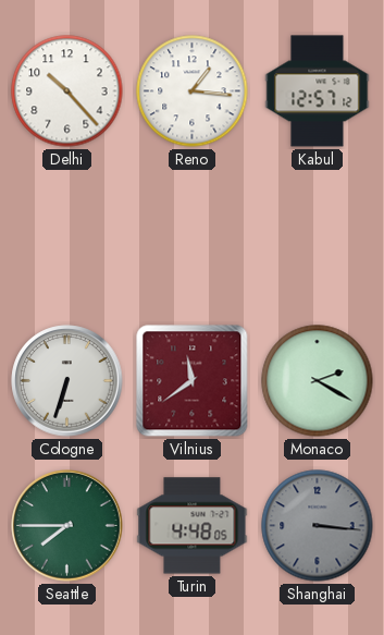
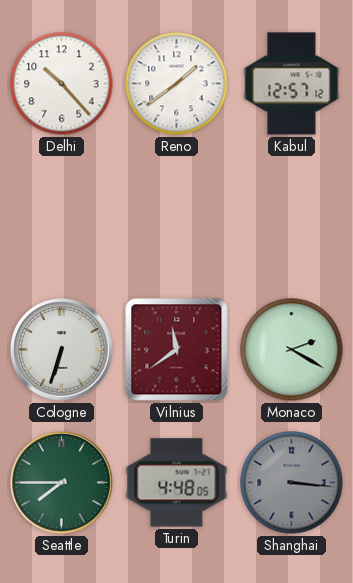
Reno: 1:16 -> 1:39 (177, 84)
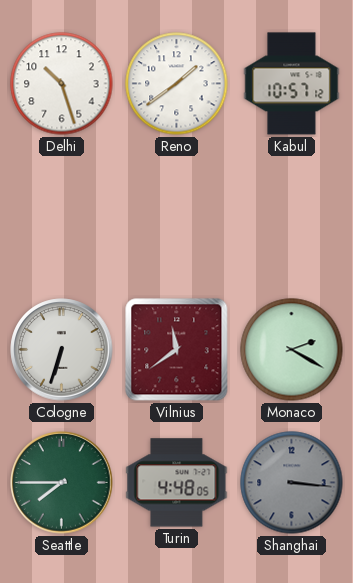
Delhi: 10:23 -> 10:27 (62, 84)
Kabul: 12:57 -> 10:57 (292, 84)
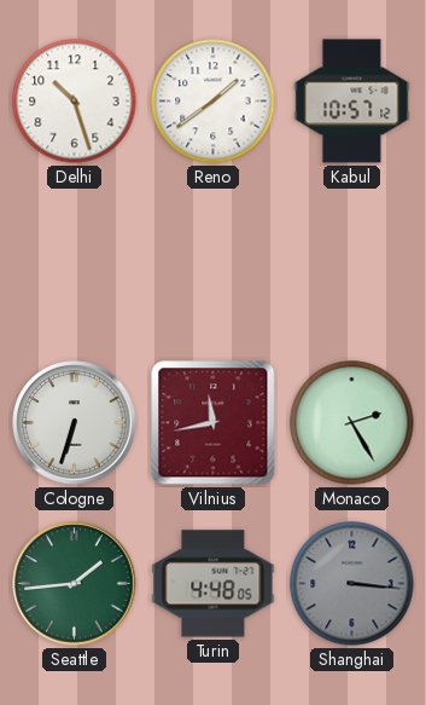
Vilnius: 11:39 -> 11:43 (214, 423)
Monaco: 2:20 -> 2:25 (352, 423)
Seattle: 7:45 -> 1:44 (75, 584)
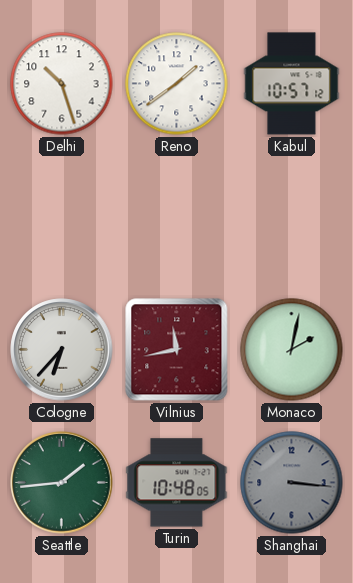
Cologne: 6:33 -> 6:37 (62, 350)
Monaco: 2:25 -> 2:02 (292, 350)
Turin: 4:48 -> 10:48 (177, 483)
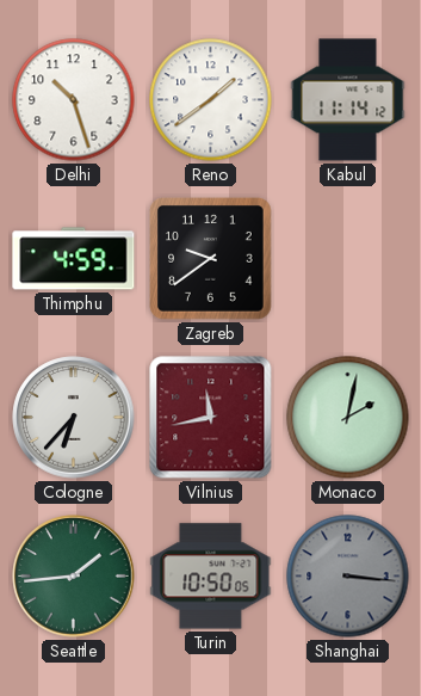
Kabul: 10:57 -> 11:14 (348, 100)
Thimphu: none -> 4:59 (74, 259)
Zagreb: none -> 9:39 (211, 259)
Turin: 10:48 -> 10:50 (211, 577)
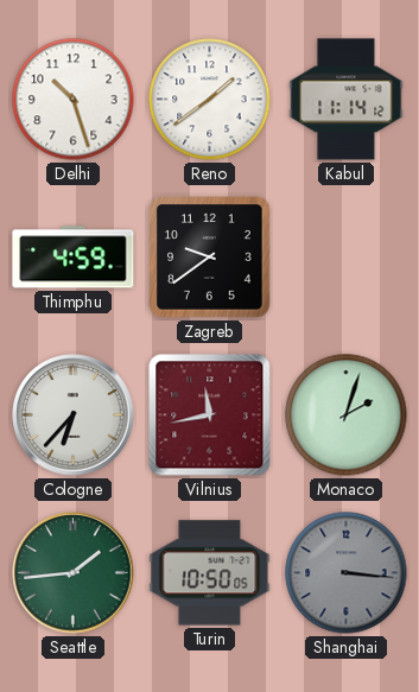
Monaco: 2:02 -> 2:03 (347, 415)
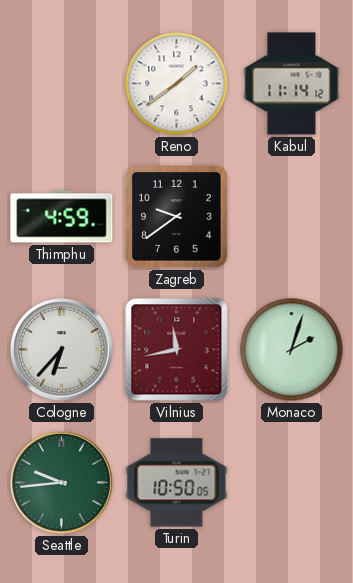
Delhi: 10:27 -> none (74, 100)
Seattle: 1:44 -> 9:44 (62, 483)
Shanghai: 3:16 -> none (347, 573)
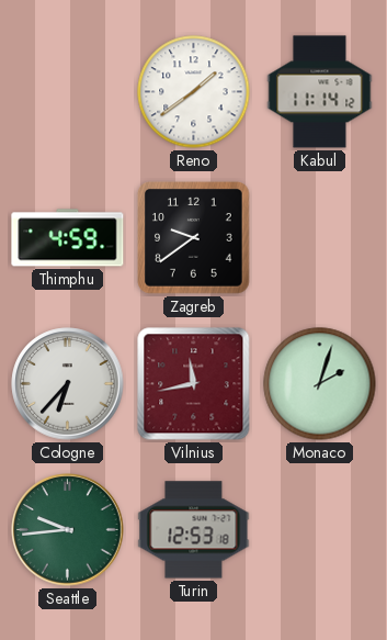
Turin: 10:50 -> 12:53 (194, 530)
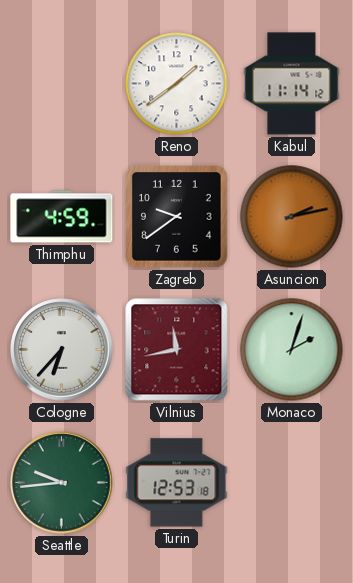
Asuncion: none -> 2:13 (292, 217)
